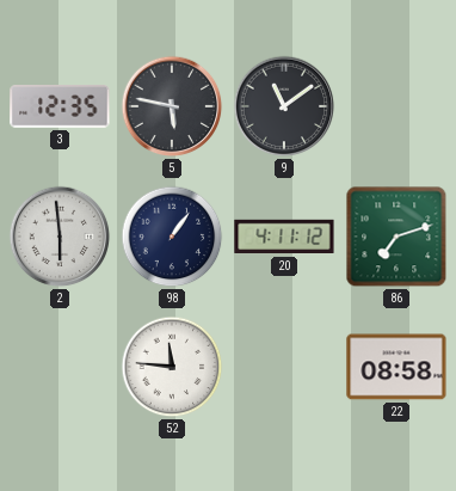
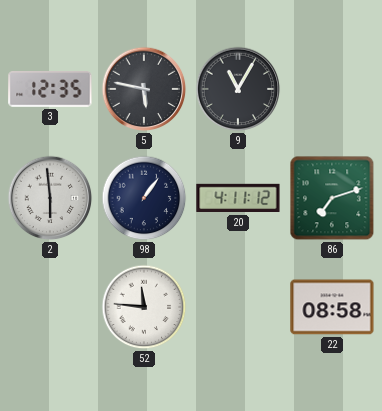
9: 11:09 -> 11:05 (238, 89)
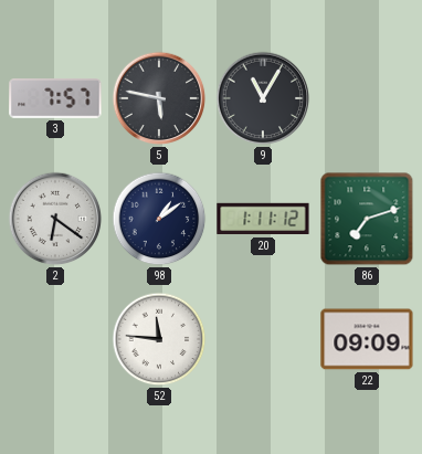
3: 12:35 -> 7:57 (55, 98)
2: 5:59 -> 6:21 (55, 219)
98: 1:06 -> 1:09 (159, 219)
20: 4:11 -> 1:11 (263, 219)
22: 08:58 -> 09:09 (367, 339)
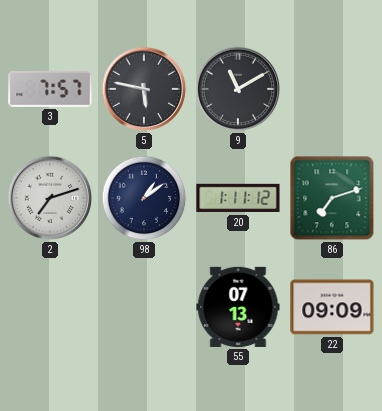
9: 11:05 -> 11:10 (238, 89)
2: 6:21 -> 7:12 (50, 198)
52: 11:46 -> none (159, 339)
55: none -> 07:13 (238, 307)
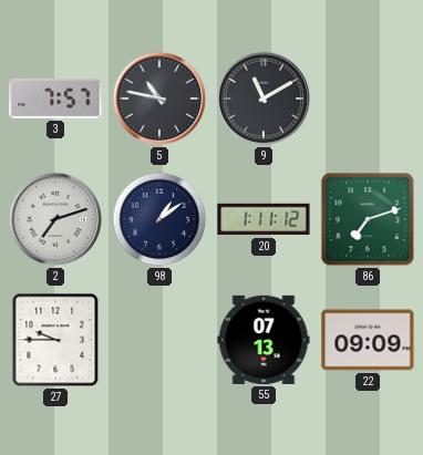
5: 5:47 -> 10:47 (159, 99)
27: none -> 9:45 (55, 340)
